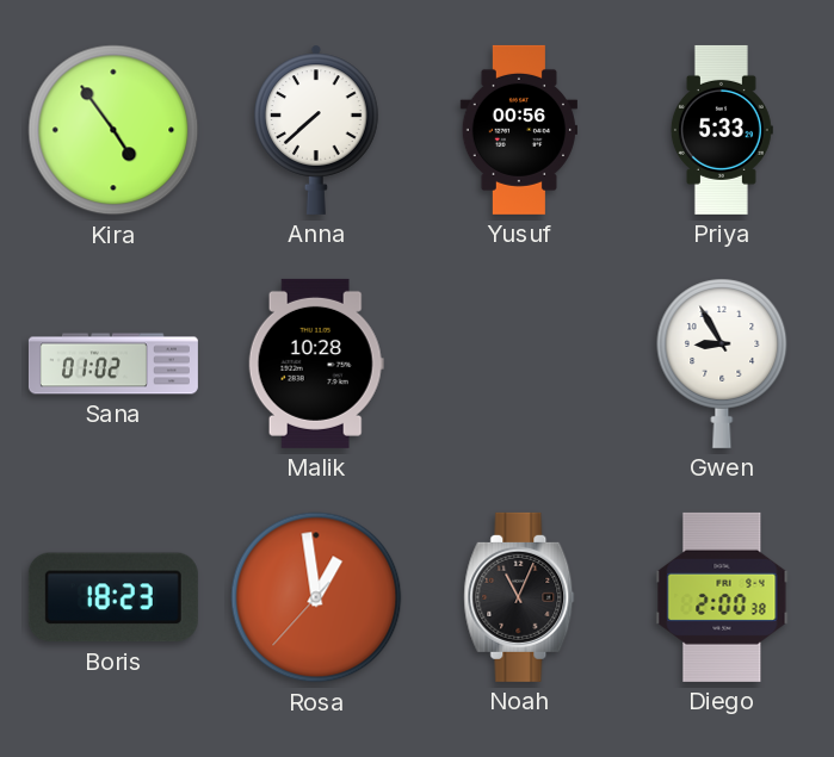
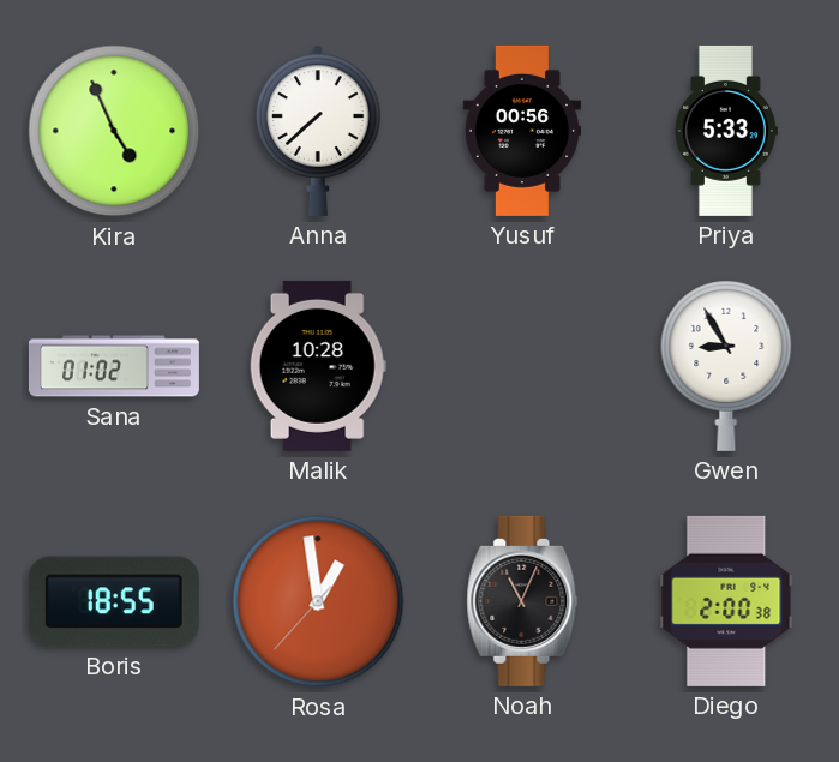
Kira: 4:54 -> 4:56 (114, 131)
Boris: 18:23 -> 18:55 (114, 601)
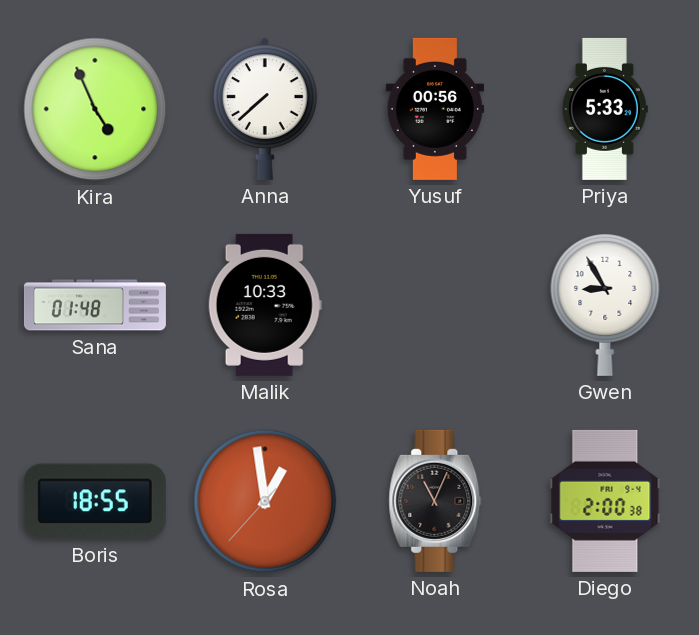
Sana: 01:02 -> 01:48 (95, 305)
Malik: 10:28 -> 10:33 (265, 305)
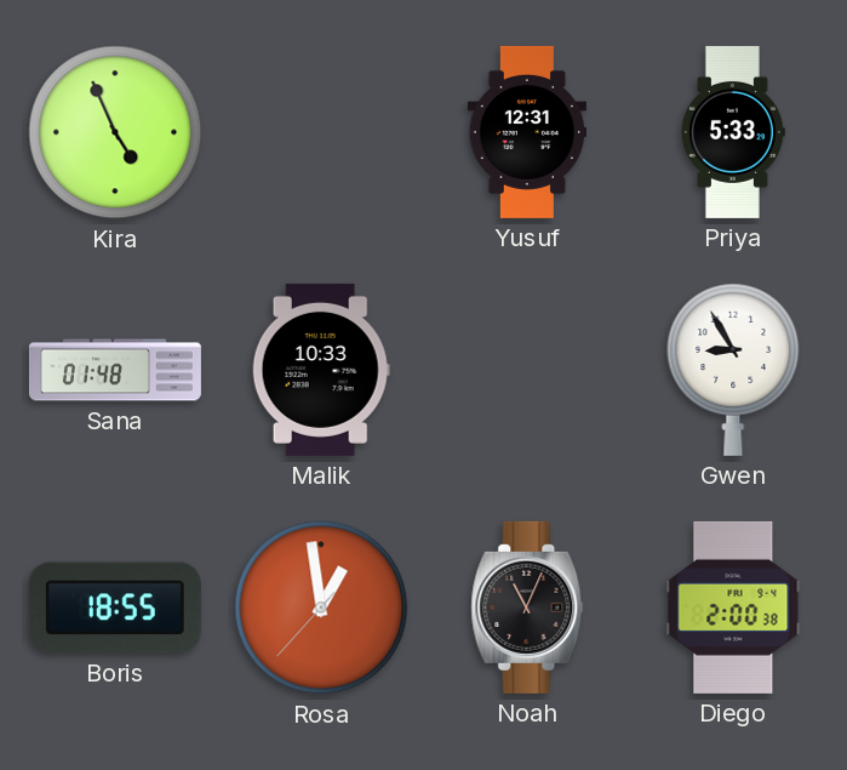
Anna: 7:38 -> none (266, 109)
Yusuf: 00:56 -> 12:31 (526, 132)
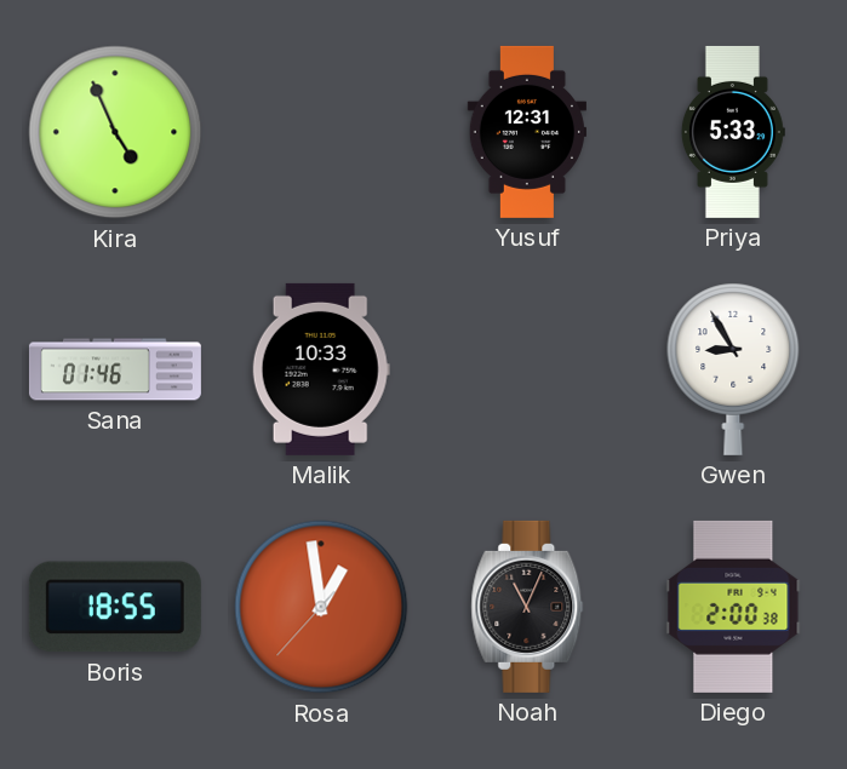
Sana: 01:48 -> 01:46 (115, 369)
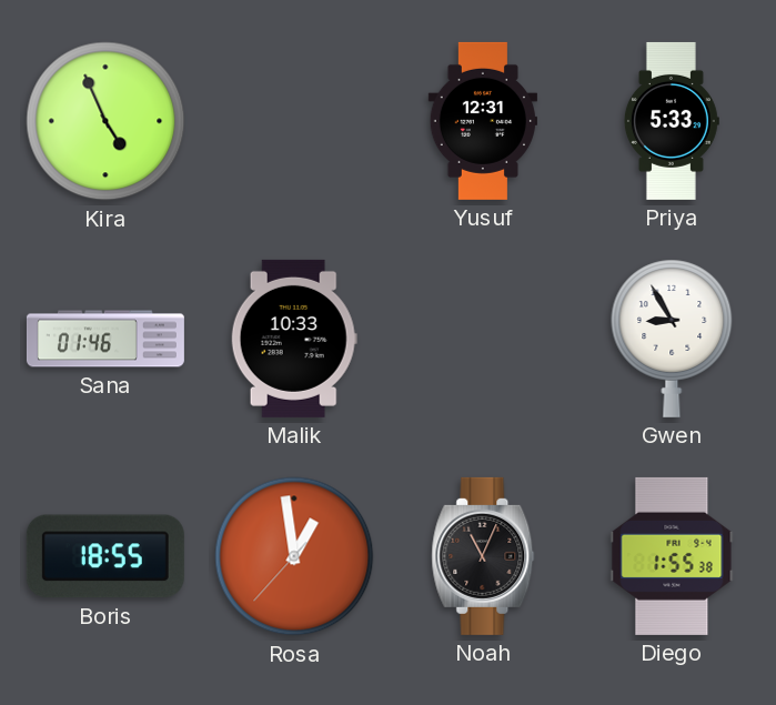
Diego: 2:00 -> 1:55 (672, 556)
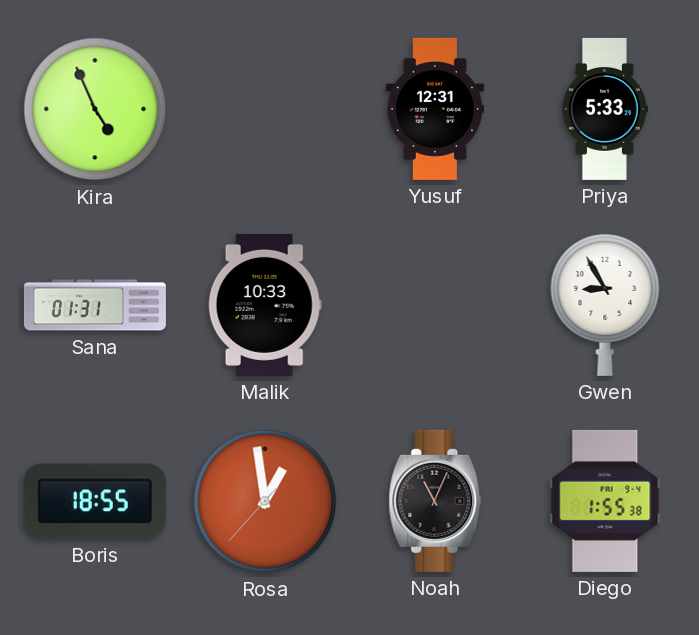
Sana: 01:46 -> 01:31 (95, 305)
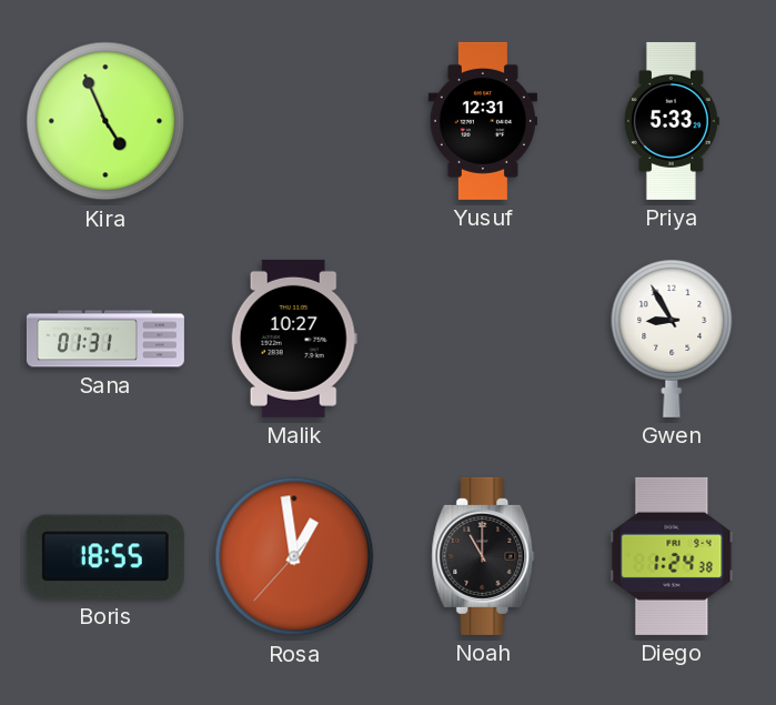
Malik: 10:33 -> 10:27 (294, 339)
Noah: 11:04 -> 11:00 (483, 556)
Diego: 1:55 -> 1:24 (672, 556)
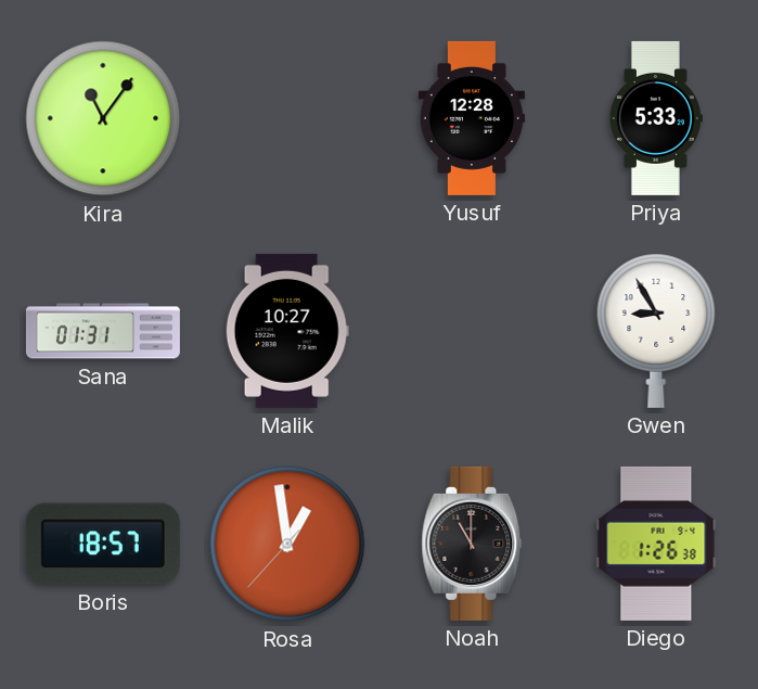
Kira: 4:56 -> 11:06 (103, 118)
Yusuf: 12:31 -> 12:28 (471, 118)
Boris: 18:55 -> 18:57 (103, 544)
Diego: 1:24 -> 1:26 (656, 544)
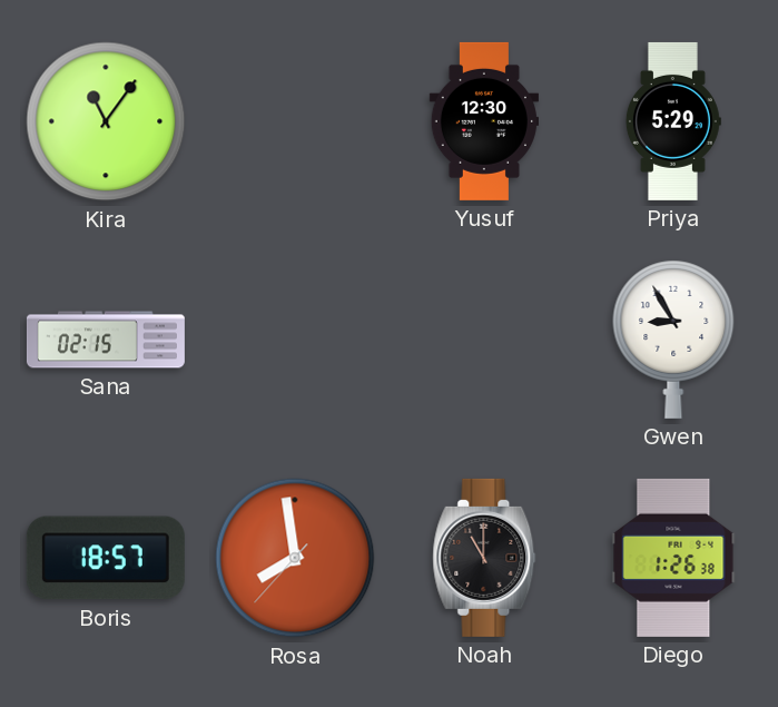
Yusuf: 12:28 -> 12:30 (483, 121)
Priya: 5:33 -> 5:29 (673, 121)
Sana: 01:31 -> 02:15 (106, 340)
Malik: 10:27 -> none (287, 331)
Rosa: 12:58 -> 7:58 (295, 558)
